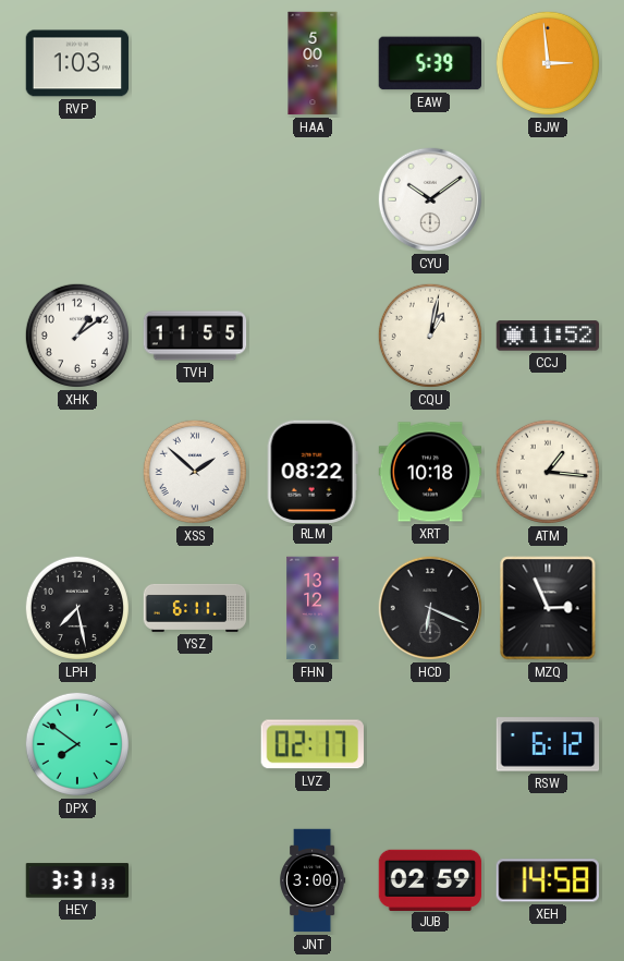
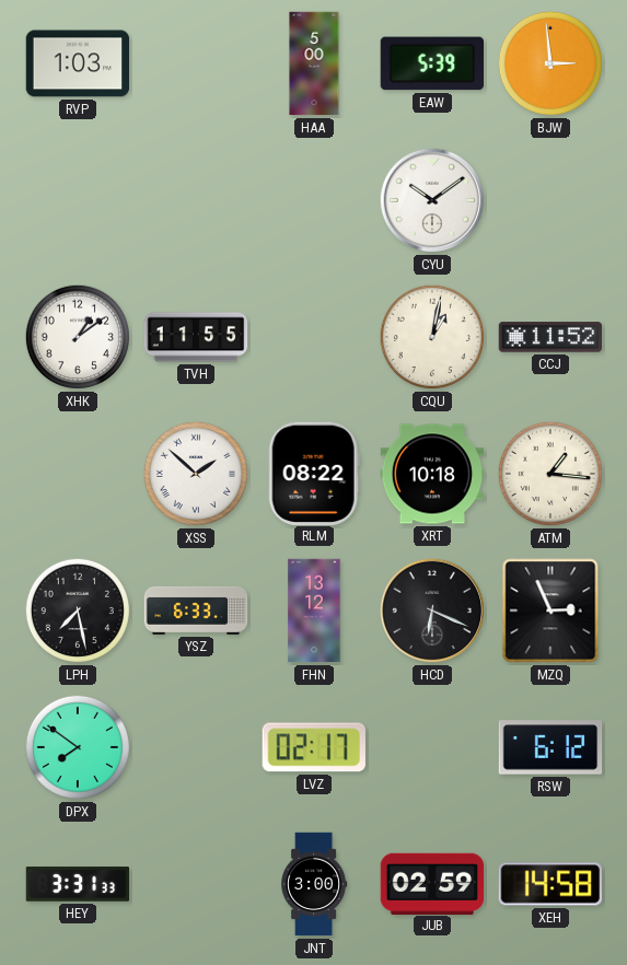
YSZ: 6:11 -> 6:33 (196, 611)
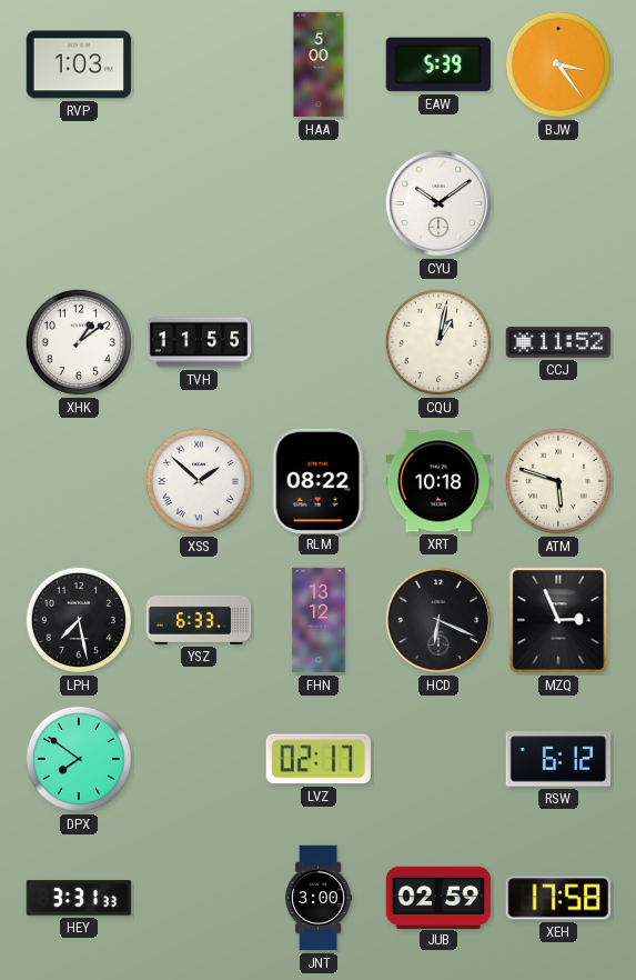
BJW: 2:59 -> 3:24 (558, 64)
ATM: 1:16 -> 5:48 (558, 481)
XEH: 14:58 -> 17:58 (557, 898)
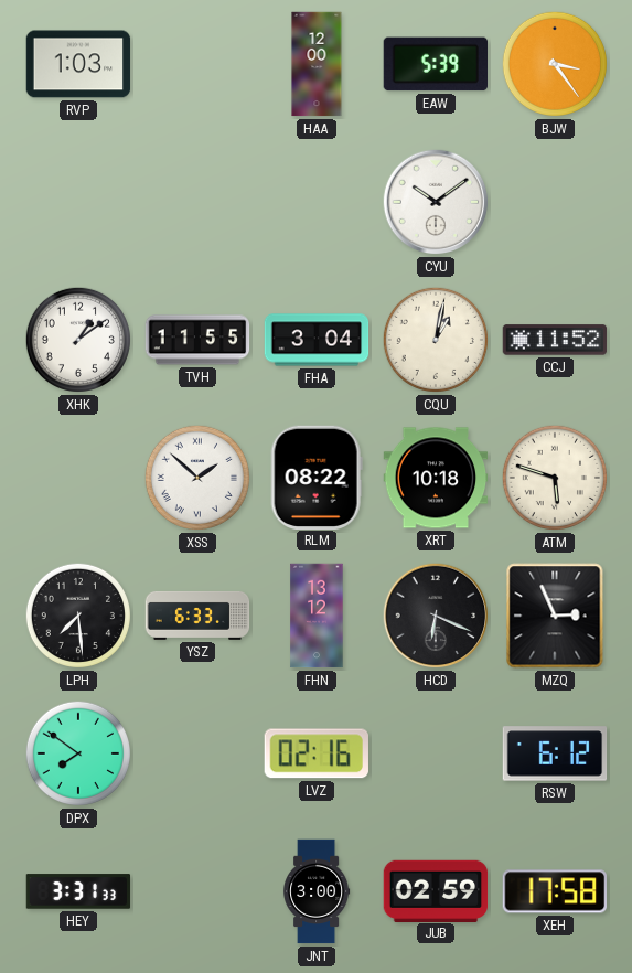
HAA: 5:00 -> 12:00 (317, 64)
FHA: none -> 3:04 (317, 340)
LPH: 7:28 -> 7:29 (78, 616)
LVZ: 02:17 -> 02:16 (317, 753)
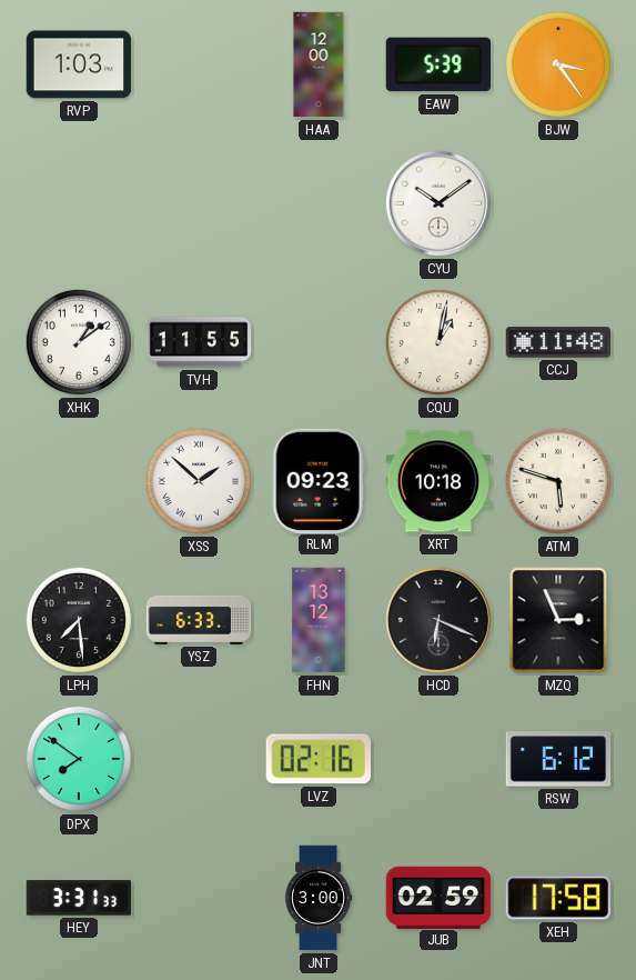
FHA: 3:04 -> none (317, 340)
CCJ: 11:52 -> 11:48 (558, 342)
RLM: 08:22 -> 09:23 (319, 480)
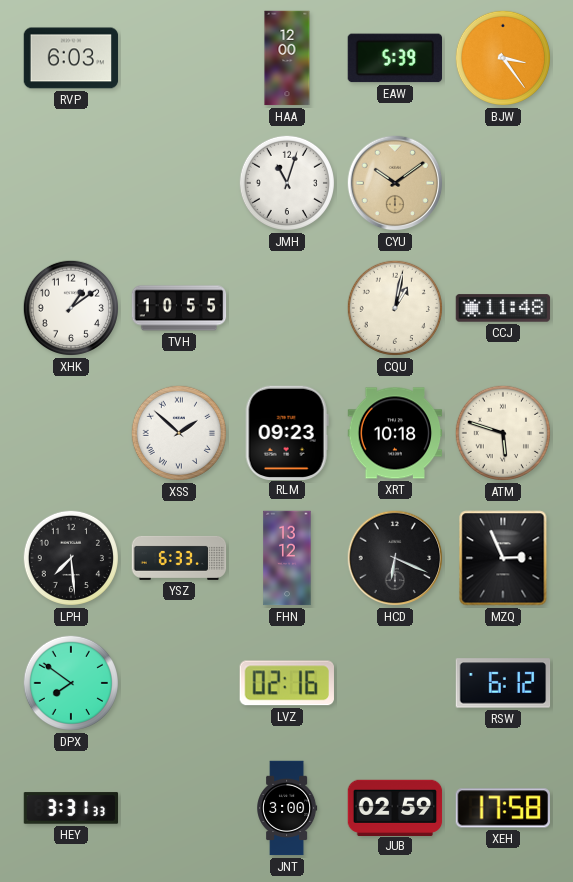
RVP: 1:03 -> 6:03 (71, 58)
JMH: none -> 11:03 (287, 183)
CYU dial: white -> champagne (395, 183)
TVH: 11:55 -> 10:55 (179, 308)
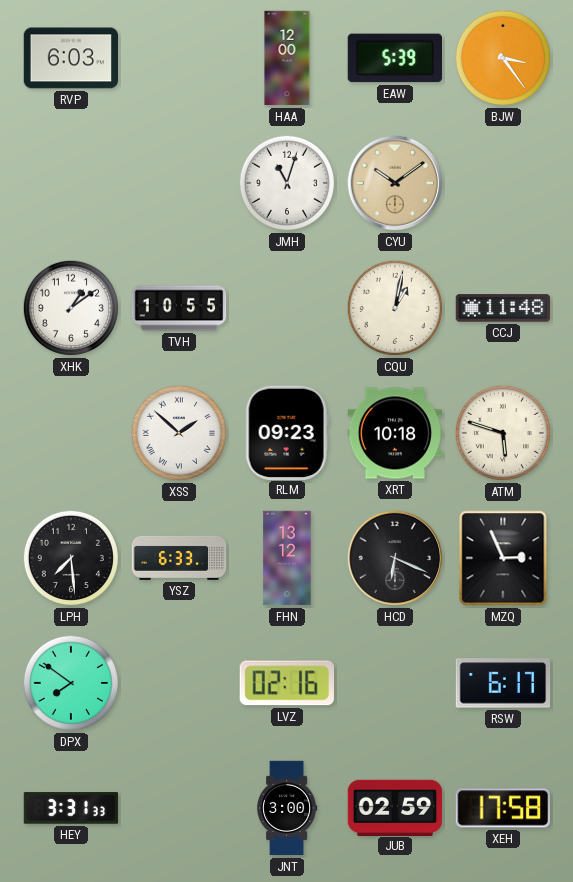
RSW: 6:12 -> 6:17 (503, 683)
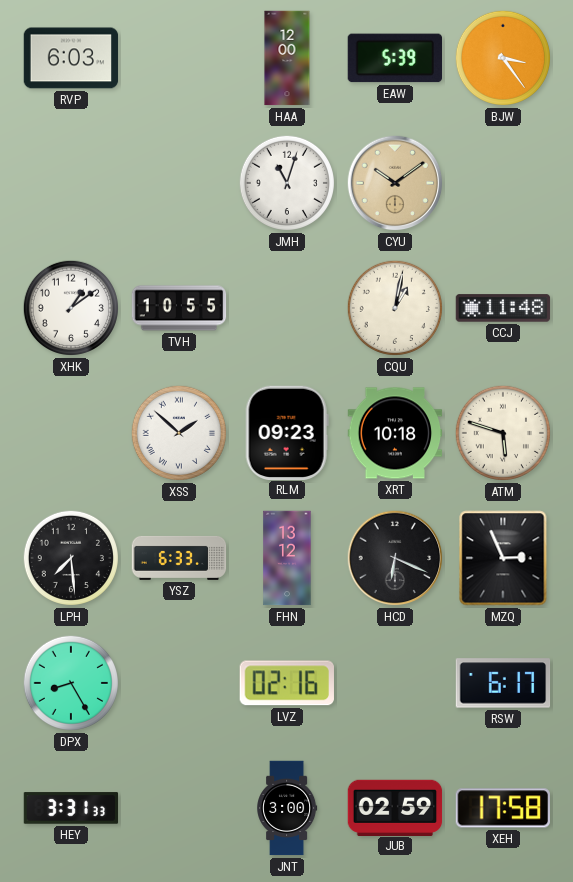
DPX: 7:51 -> 8:25 (71, 683)
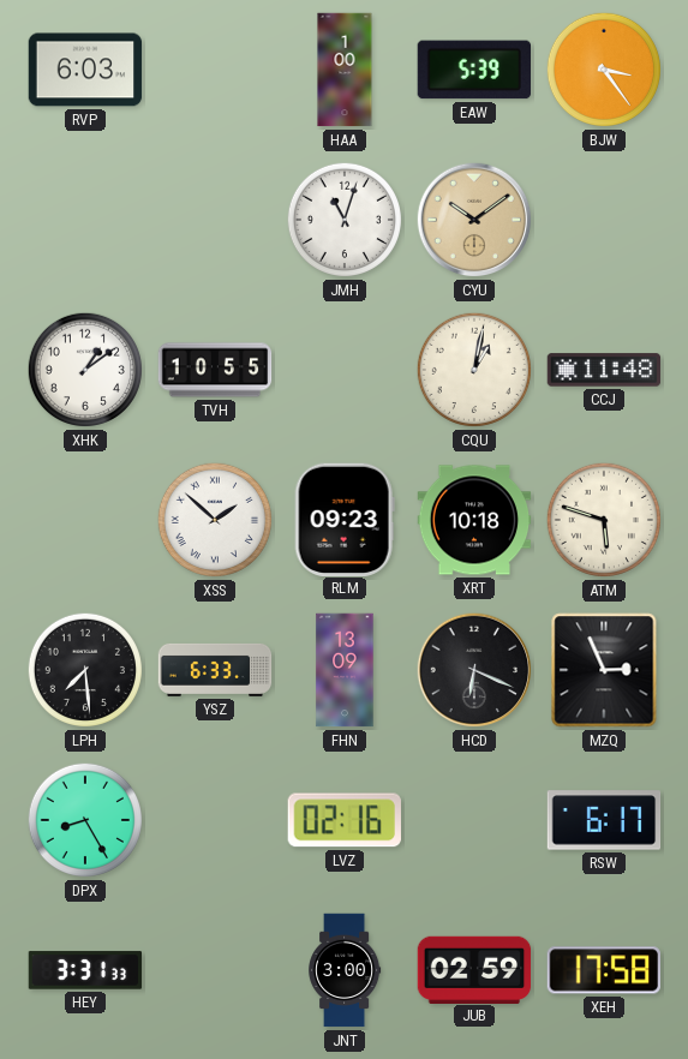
HAA: 12:00 -> 1:00 (345, 70)
FHN: 13:12 -> 13:09 (345, 670)
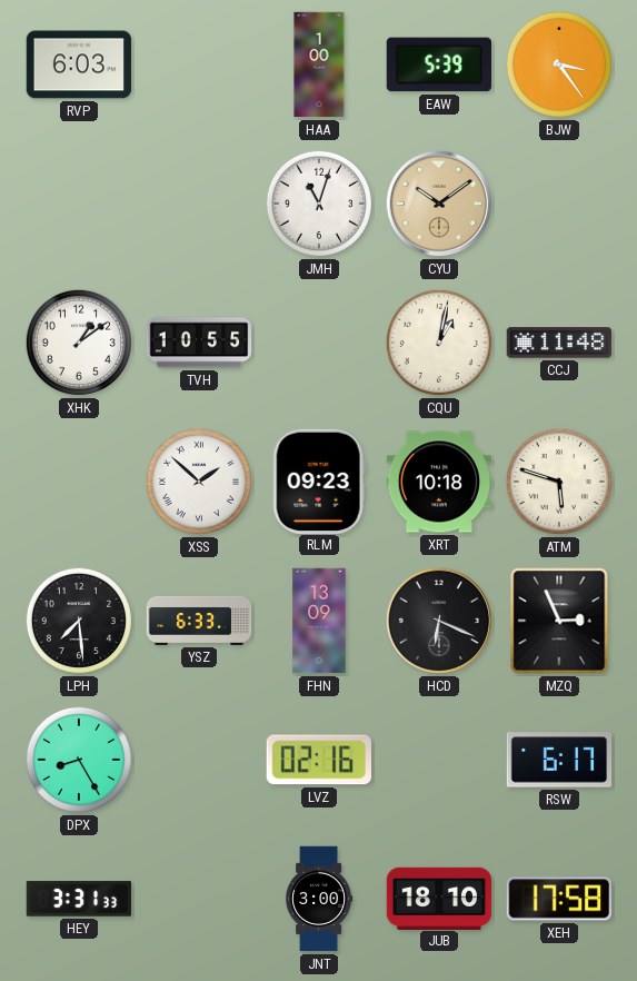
JUB: 02:59 -> 18:10 (439, 898)
